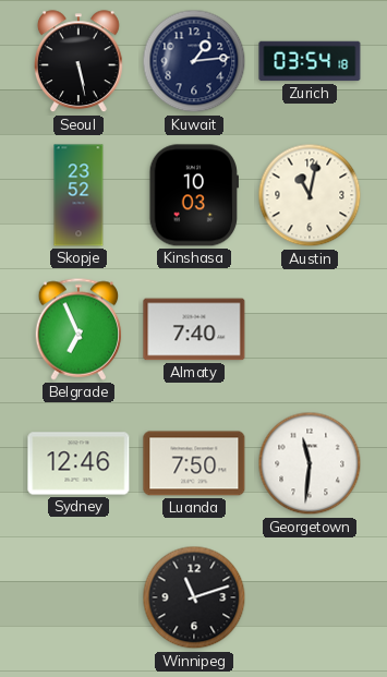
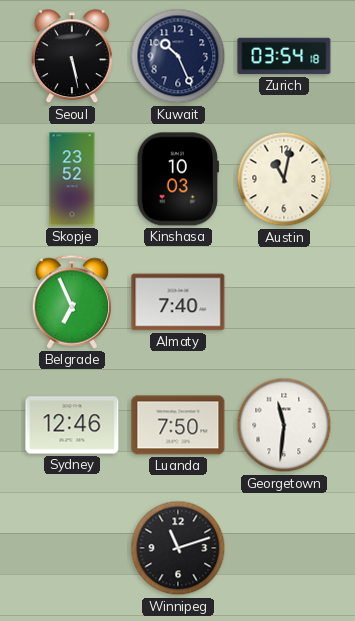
Kuwait: 1:14 -> 10:26 (178, 56)
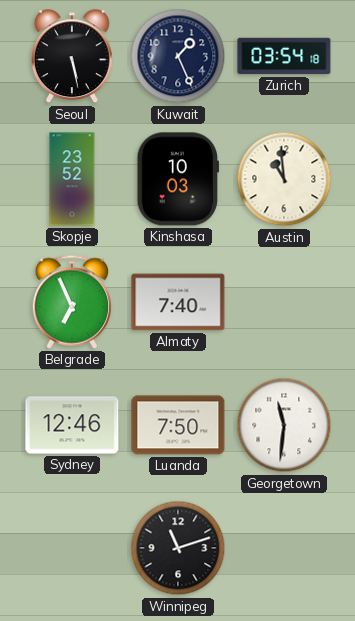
Kuwait: 10:26 -> 1:26 (178, 56)
Austin: 11:02 -> 10:59 (284, 179)
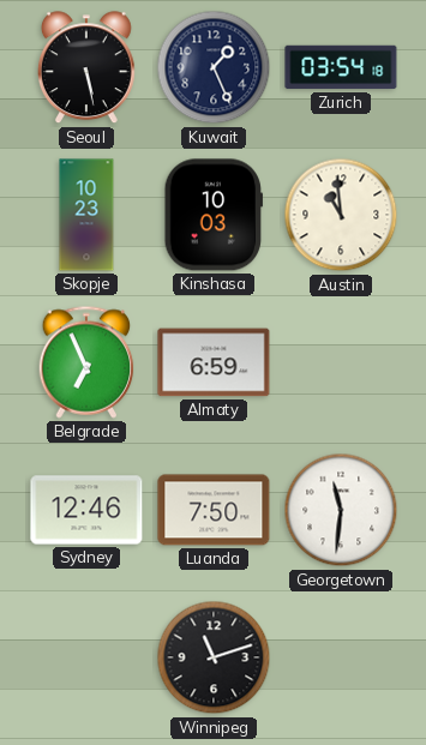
Skopje: 23:52 -> 10:23 (86, 215)
Almaty: 7:40 -> 6:59 (214, 362)
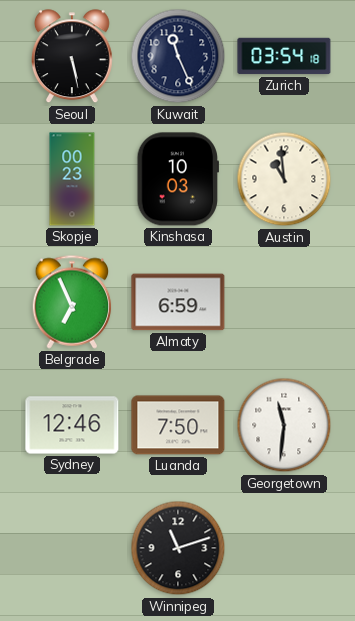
Kuwait: 1:26 -> 11:26 (178, 56)
Skopje: 10:23 -> 00:23 (72, 179)
